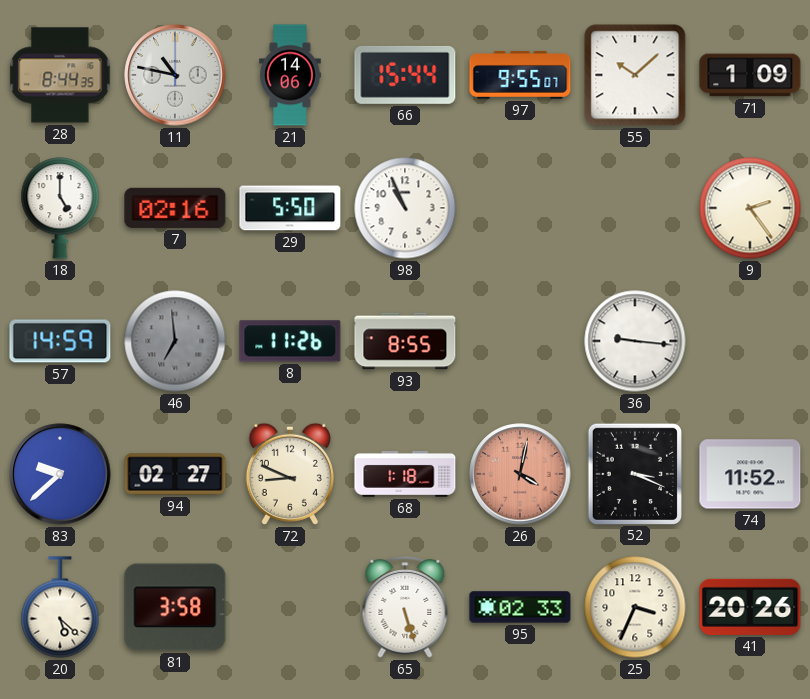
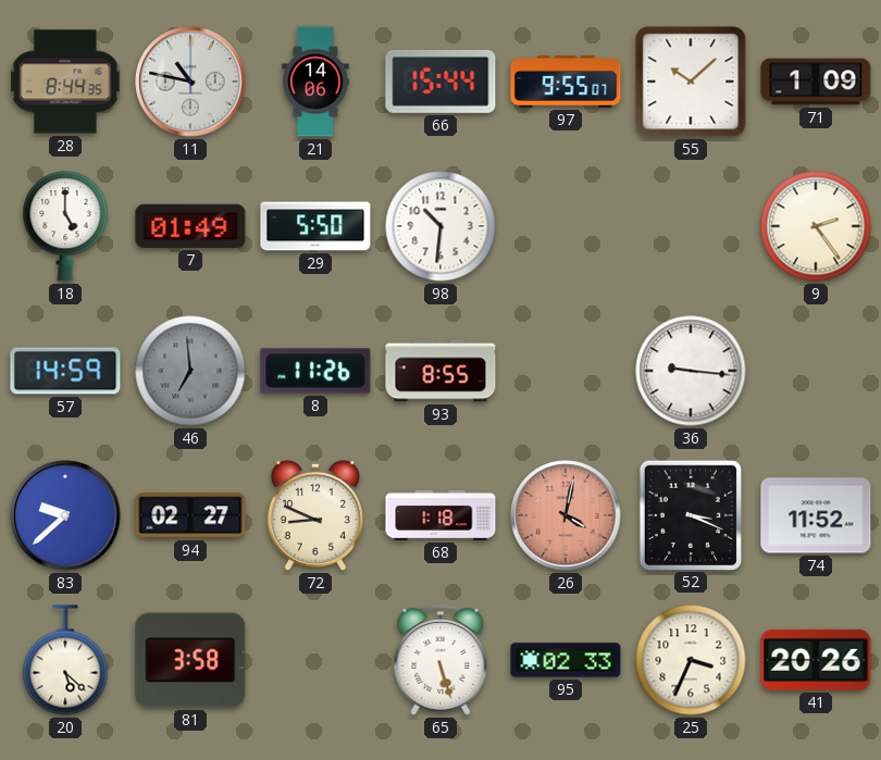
7: 02:16 -> 01:49 (190, 226)
98: 10:56 -> 10:31 (440, 226)
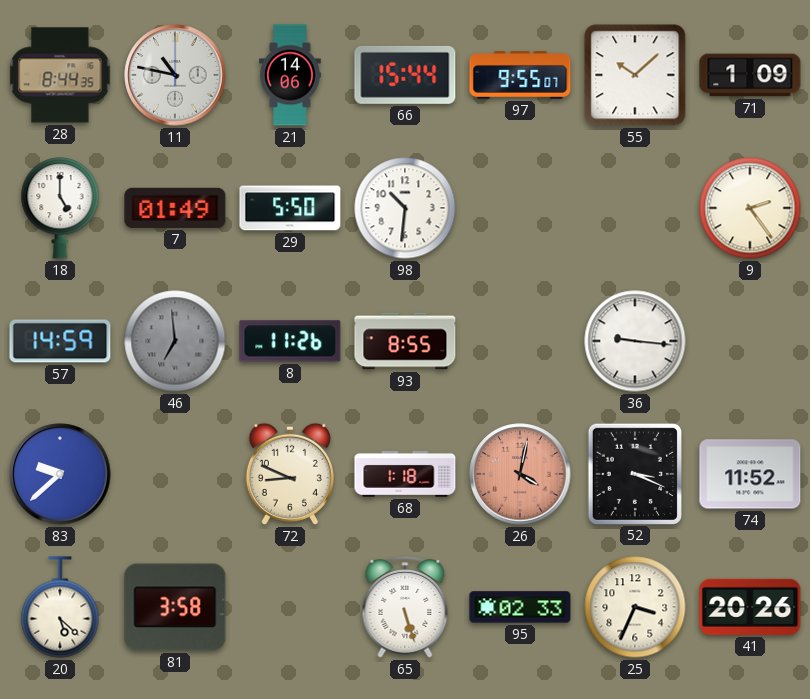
94: 02:27 -> none (190, 515)
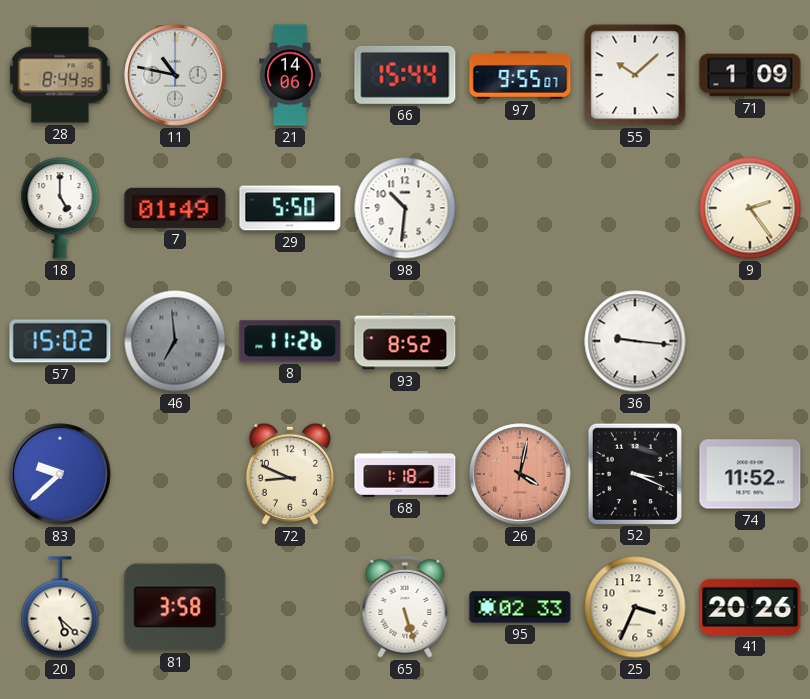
57: 14:59 -> 15:02 (60, 341)
93: 8:55 -> 8:52 (405, 341)
